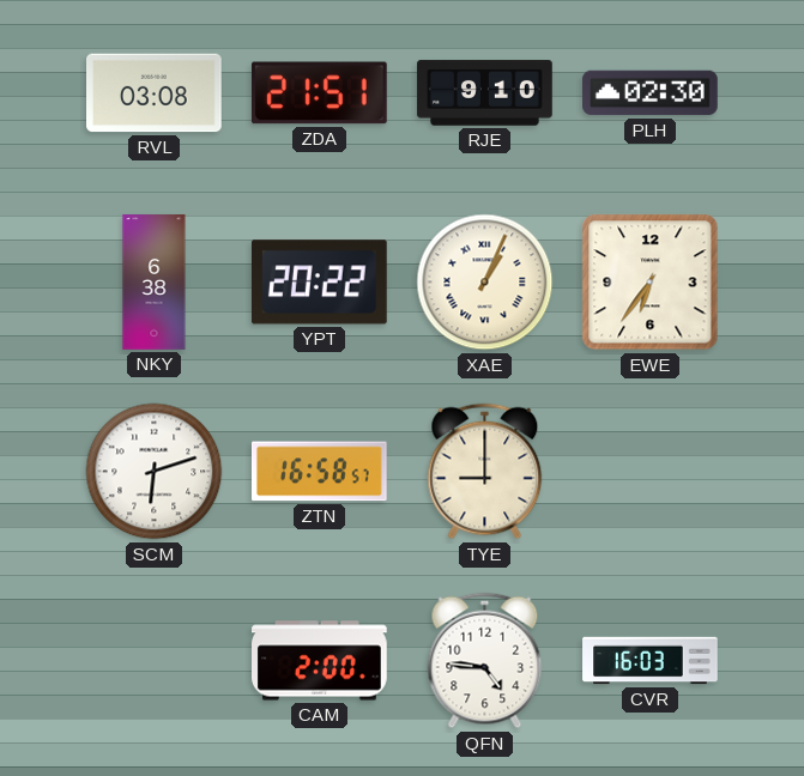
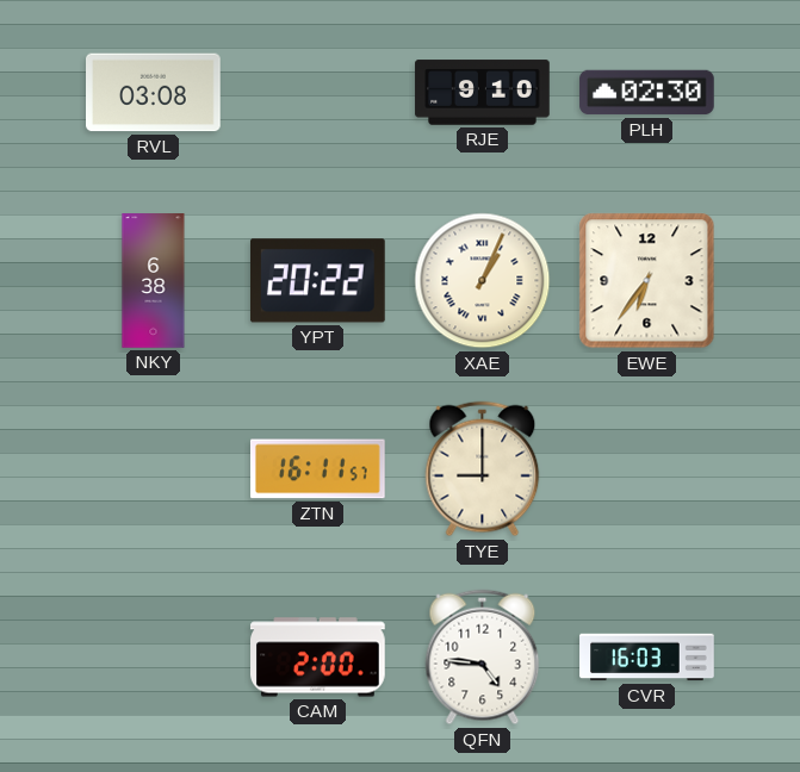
ZDA: 21:51 -> none (319, 93)
SCM: 6:12 -> none (155, 472)
ZTN: 16:58 -> 16:11 (318, 469)
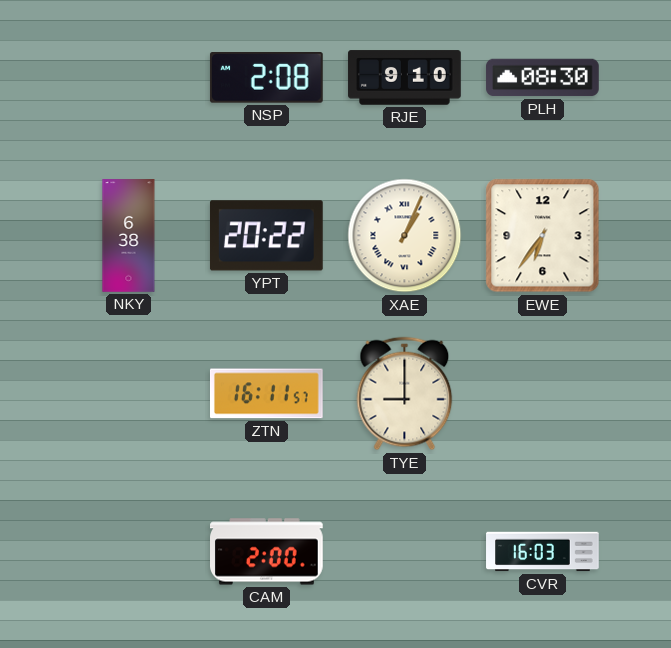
RVL: 03:08 -> none (154, 93)
NSP: none -> 2:08 (266, 78)
PLH: 02:30 -> 08:30 (543, 78)
QFN: 4:46 -> none (483, 658)
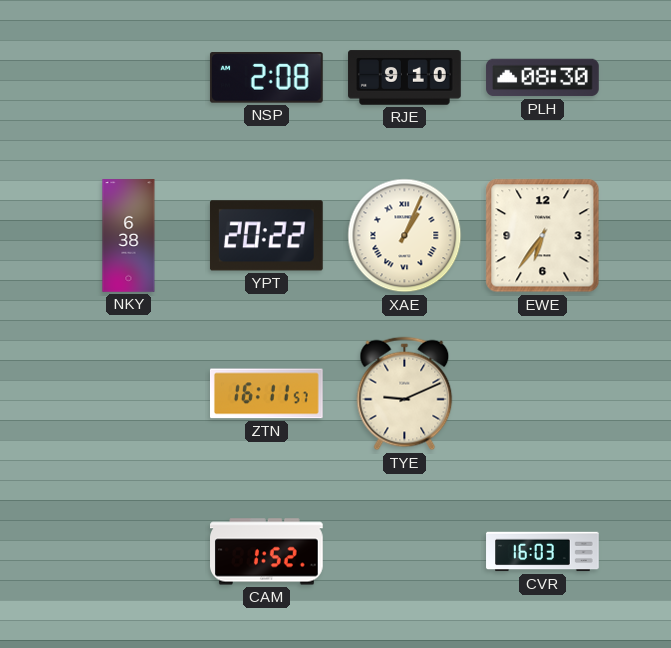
TYE: 9:00 -> 9:11 (405, 394)
CAM: 2:00 -> 1:52 (267, 552)
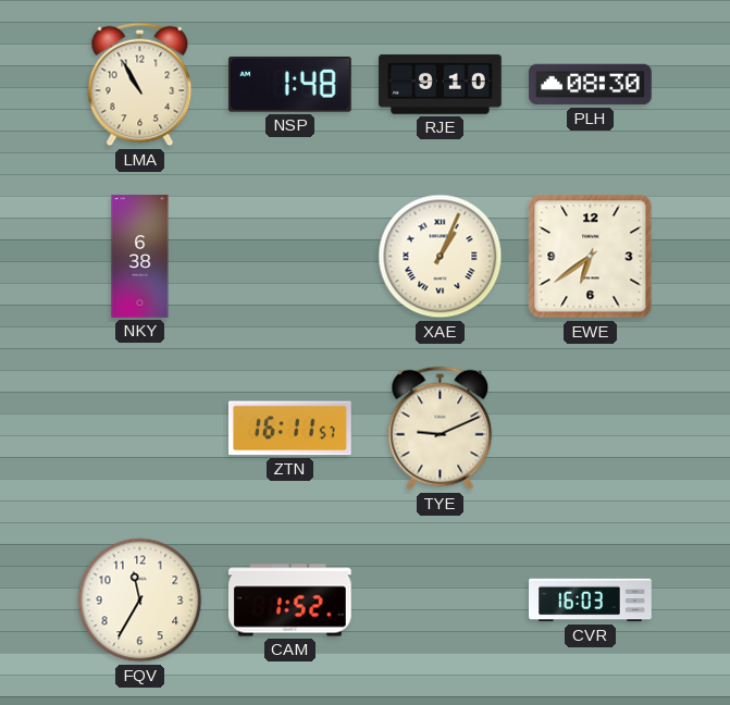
LMA: none -> 10:55 (140, 85)
NSP: 2:08 -> 1:48 (289, 85)
YPT: 20:22 -> none (266, 236)
EWE: 6:36 -> 6:39 (591, 257)
FQV: none -> 11:35 (140, 601)
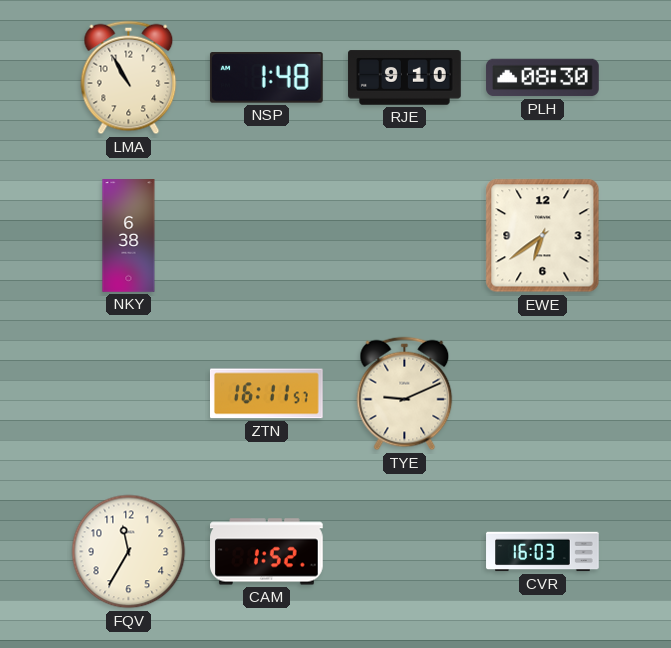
XAE: 1:04 -> none (441, 257)
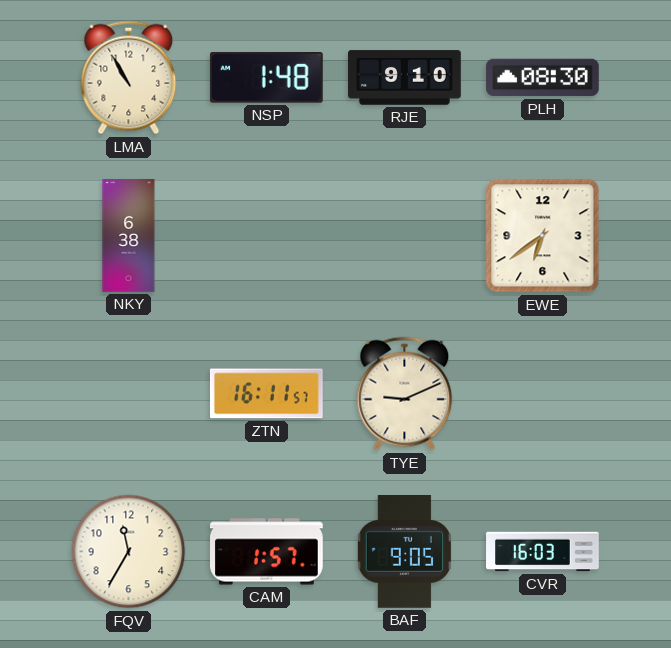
CAM: 1:52 -> 1:57 (267, 552)
BAF: none -> 9:05 (404, 552)
